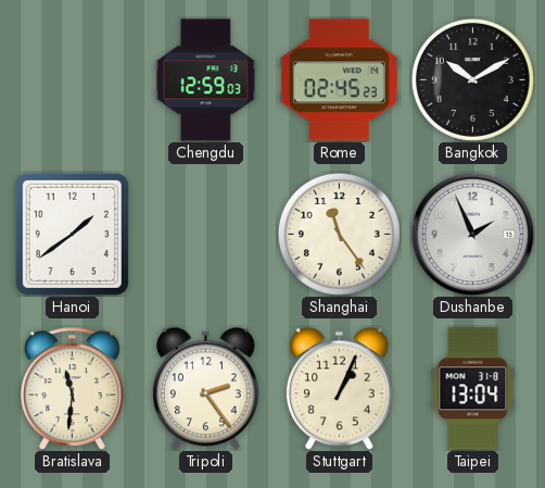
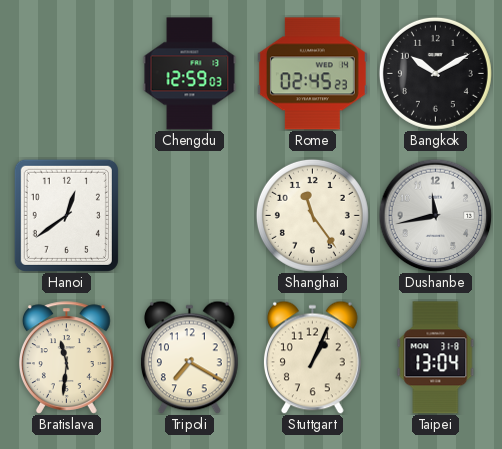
Hanoi: 1:39 -> 12:39 (66, 215)
Dushanbe: 1:56 -> 11:43 (435, 215)
Tripoli: 2:24 -> 7:20 (190, 357)
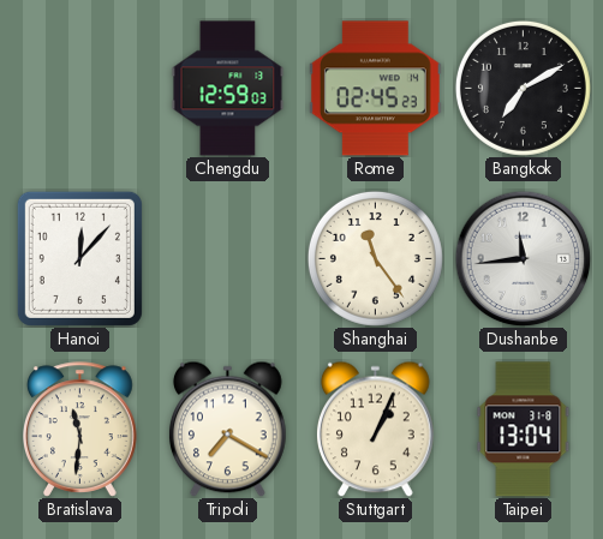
Bangkok: 10:10 -> 7:10 (523, 88)
Hanoi: 12:39 -> 12:07 (79, 258)
Dushanbe: 11:43 -> 11:44 (523, 258)
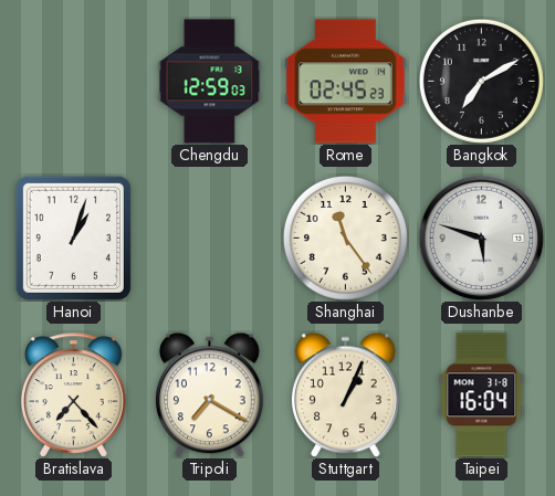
Hanoi: 12:07 -> 1:03 (73, 238)
Dushanbe: 11:44 -> 5:48 (481, 238)
Bratislava: 11:31 -> 7:23 (74, 395)
Taipei: 13:04 -> 16:04 (482, 395)
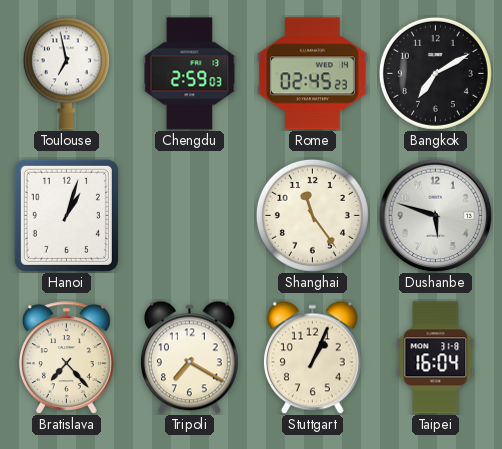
Toulouse: none -> 6:58 (66, 73)
Chengdu: 12:59 -> 2:59 (190, 74)
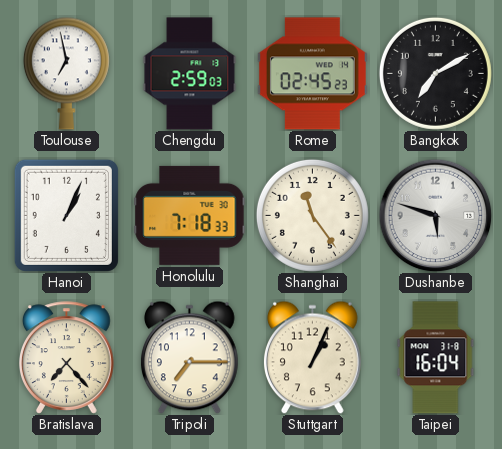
Hanoi: 1:03 -> 1:04 (66, 215)
Honolulu: none -> 7:18 (190, 215)
Tripoli: 7:20 -> 7:15 (190, 357)
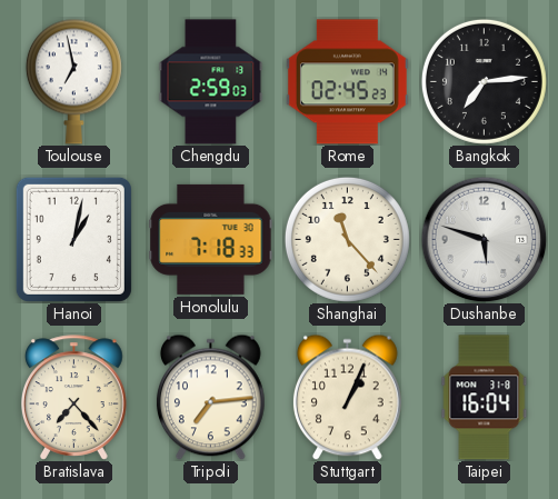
Bangkok: 7:10 -> 7:14 (484, 81)
Hanoi: 1:04 -> 1:02 (73, 239)
Shanghai: 11:24 -> 11:23 (347, 239)
Tripoli: 7:15 -> 7:14 (211, 397)
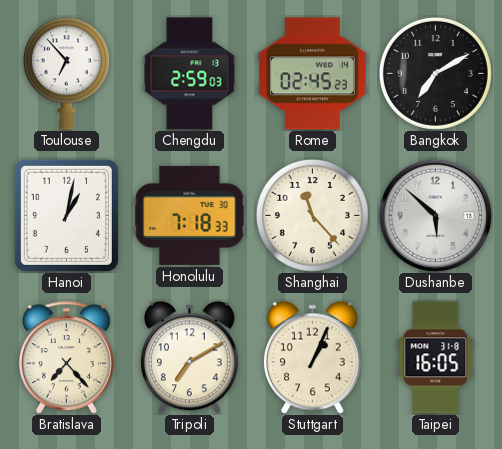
Toulouse: 6:58 -> 6:53 (66, 73)
Bangkok: 7:14 -> 7:10 (435, 73)
Dushanbe: 5:48 -> 5:52 (435, 215)
Tripoli: 7:14 -> 7:10 (190, 357)
Taipei: 16:04 -> 16:05 (436, 358)
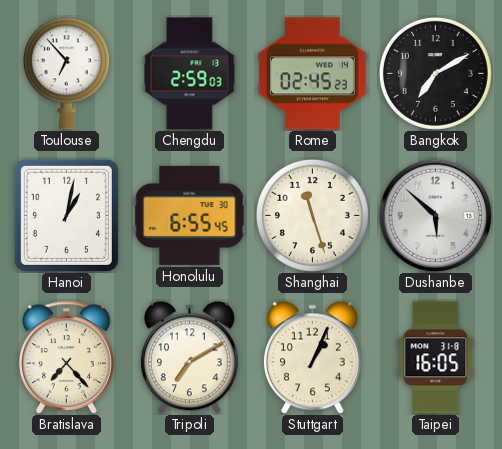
Honolulu: 7:18 -> 6:55 (190, 215)
Shanghai: 11:23 -> 11:27 (312, 215)
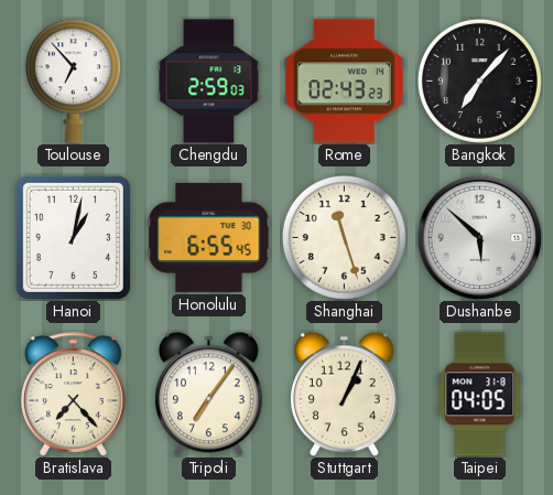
Rome: 02:45 -> 02:43 (344, 82)
Bangkok: 7:10 -> 7:07 (479, 80)
Tripoli: 7:10 -> 7:06 (209, 394)
Taipei: 16:05 -> 04:05 (480, 395)
